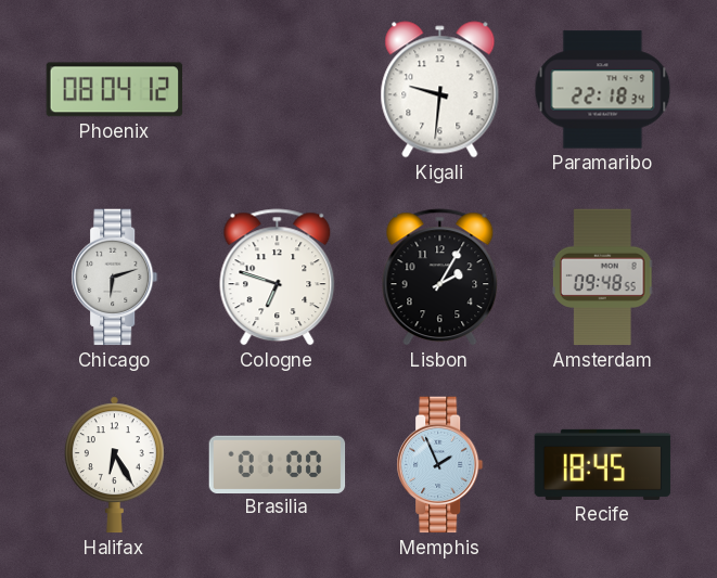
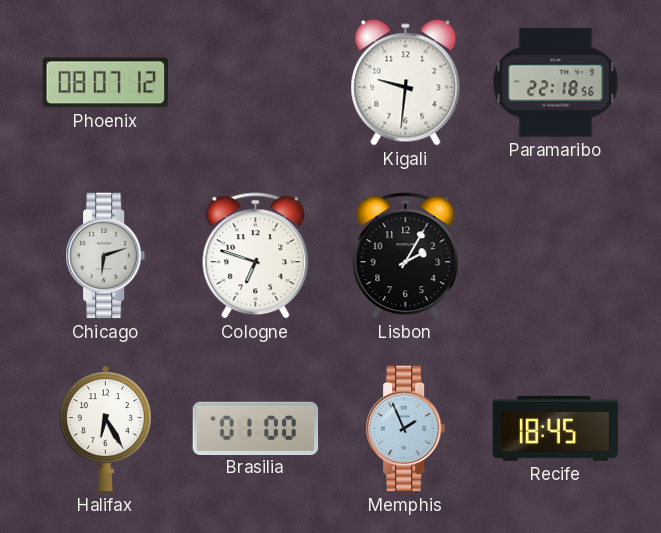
Phoenix: 08:04 -> 08:07 (106, 83)
Paramaribo: 22:18:34 -> 22:18:56 (556, 83)
Amsterdam: 09:48 -> none (603, 278)
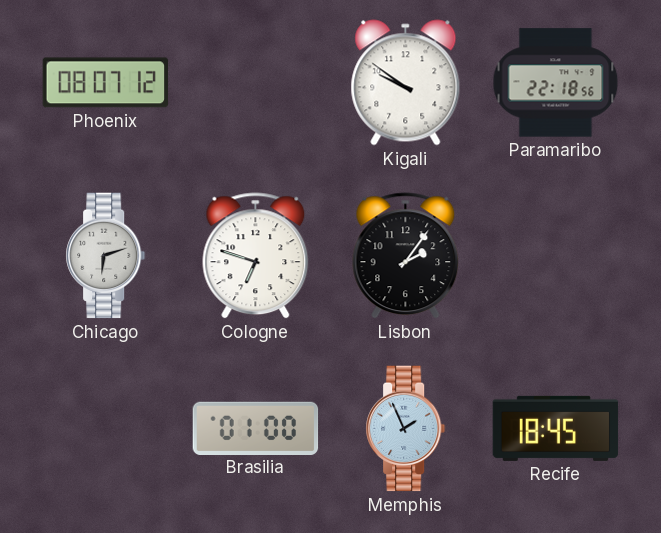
Kigali: 9:31 -> 9:51 (406, 83)
Lisbon: 2:05 -> 2:06 (406, 256)
Halifax: 6:25 -> none (105, 429)
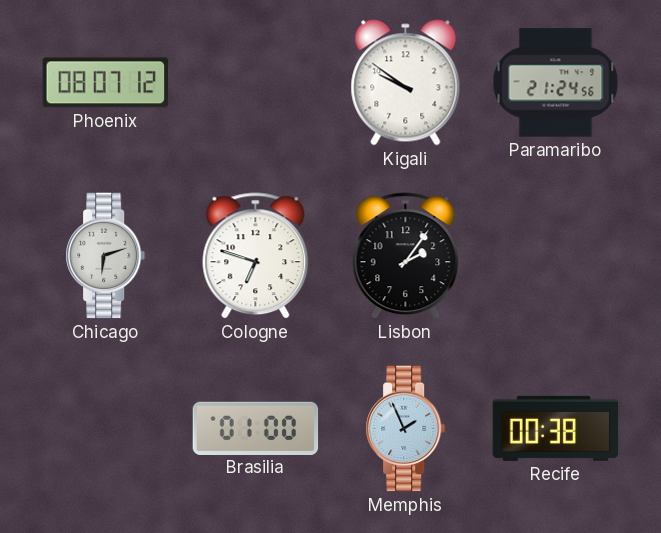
Paramaribo: 22:18 -> 21:24 (556, 83)
Recife: 18:45 -> 00:38 (556, 428)
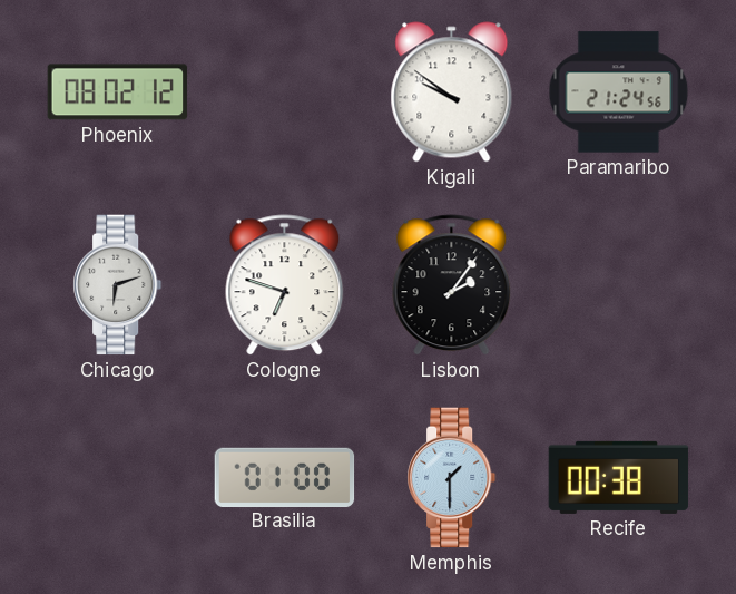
Phoenix: 08:07 -> 08:02 (118, 92)
Memphis: 1:56 -> 1:30 (452, 478)
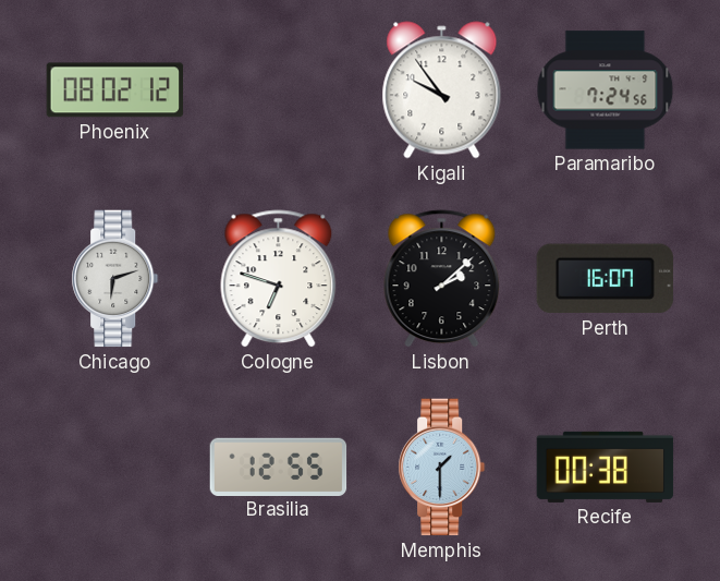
Kigali: 9:51 -> 9:54 (442, 90)
Paramaribo: 21:24 -> 7:24 (606, 90)
Lisbon: 2:06 -> 2:08 (442, 279)
Perth: none -> 16:07 (605, 279)
Brasilia: 01:00 -> 12:55 (279, 467)
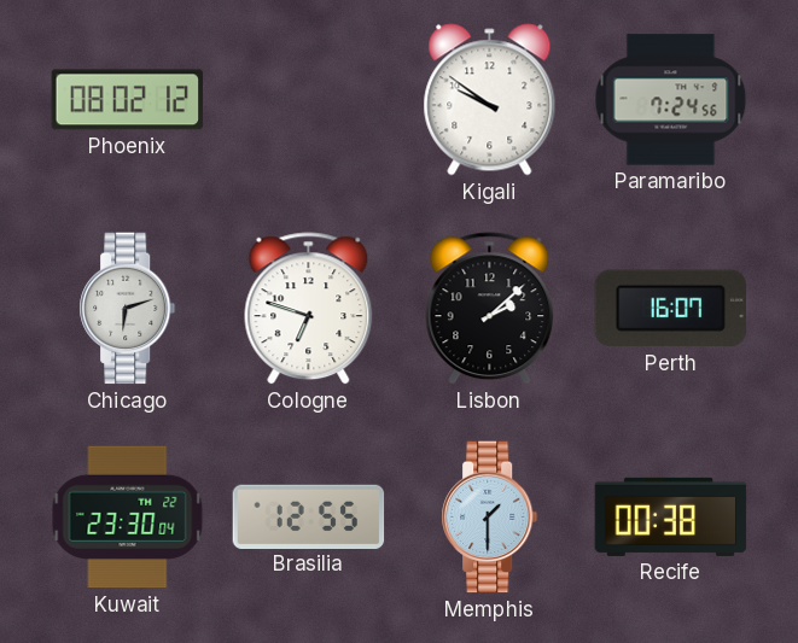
Kigali: 9:54 -> 9:51 (490, 100)
Kuwait: none -> 23:30 (128, 518)
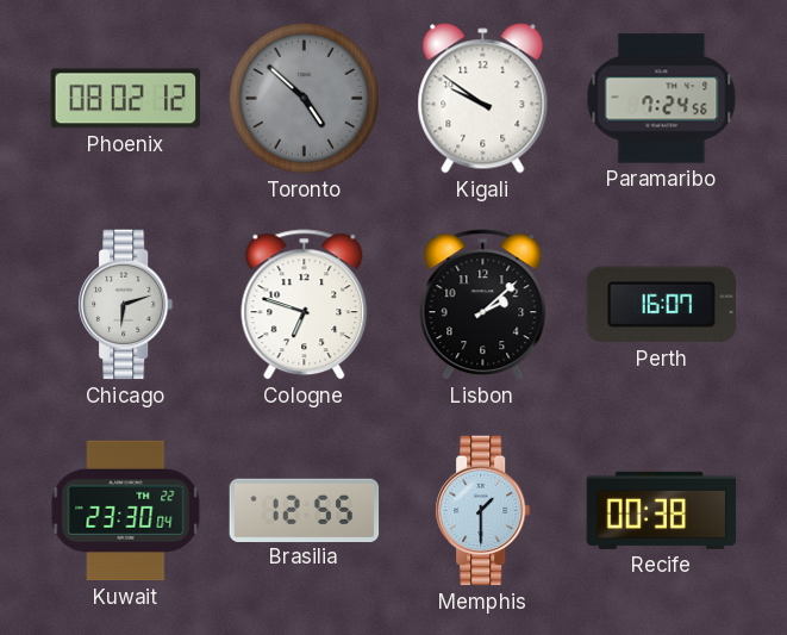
Toronto: none -> 4:52 (304, 98)
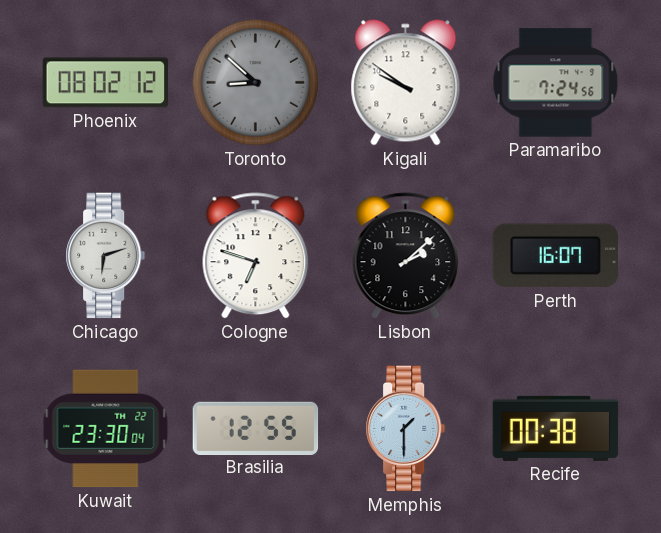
Toronto: 4:52 -> 8:52 (255, 82)
